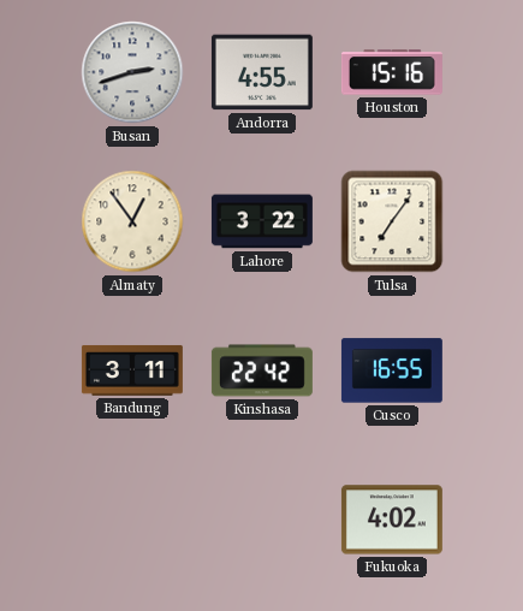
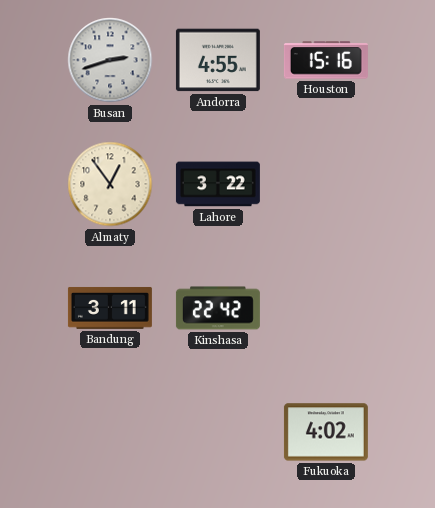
Tulsa: 7:06 -> none (392, 221)
Cusco: 16:55 -> none (392, 370)
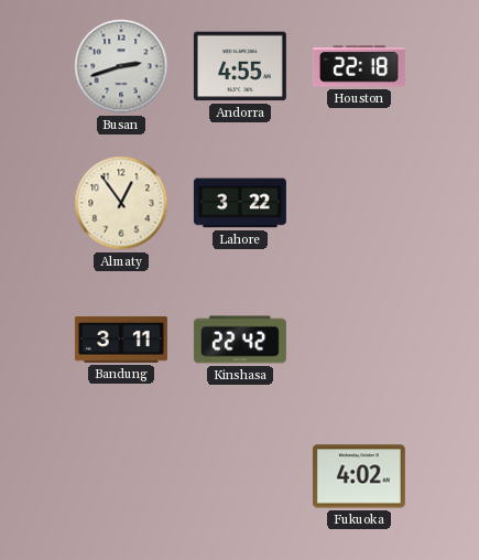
Houston: 15:16 -> 22:18 (359, 66)
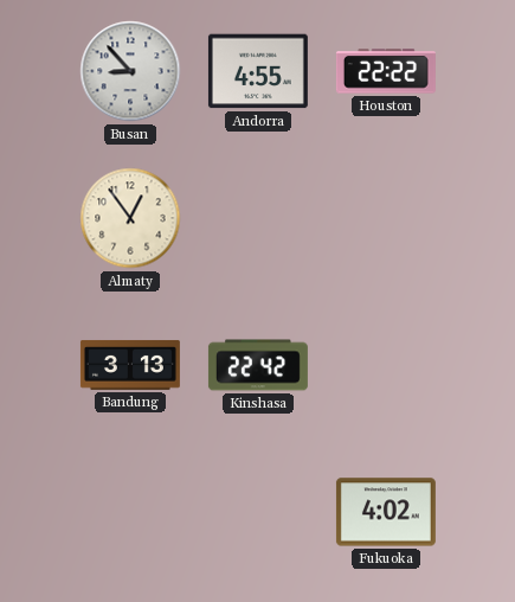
Busan: 2:42 -> 8:53 (130, 71)
Houston: 22:18 -> 22:22 (386, 71)
Lahore: 3:22 -> none (240, 203)
Bandung: 3:11 -> 3:13 (130, 365)
